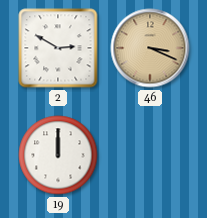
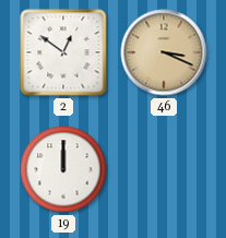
2: 2:50 -> 12:51 (63, 52)
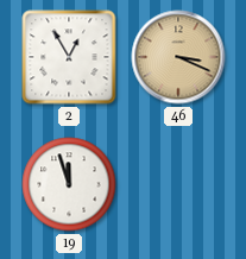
2: 12:51 -> 12:55 (69, 57)
19: 12:00 -> 11:57 (69, 184)
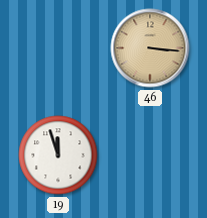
2: 12:55 -> none (69, 57)
46: 3:19 -> 3:16 (150, 48)
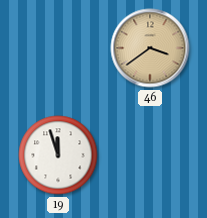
46: 3:16 -> 3:39 (150, 48)
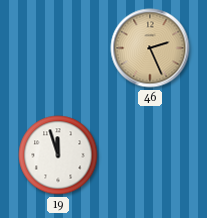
46: 3:39 -> 2:26 (150, 48)
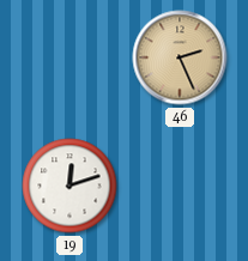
19: 11:57 -> 12:12 (69, 186)
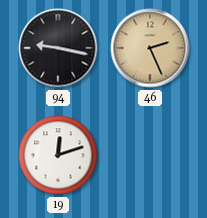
94: none -> 9:17 (58, 48)
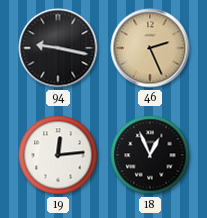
19: 12:12 -> 12:14 (58, 155)
18: none -> 12:56 (150, 155)
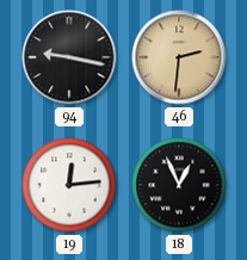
46: 2:26 -> 2:31 (179, 57)
